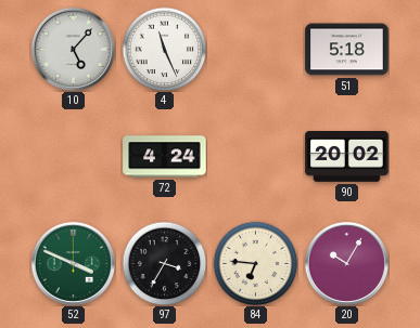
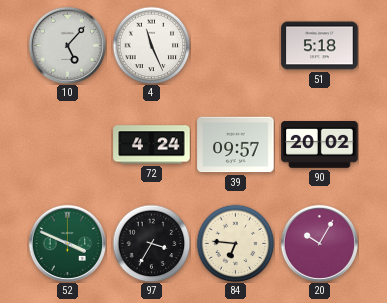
39: none -> 09:57 (236, 145)
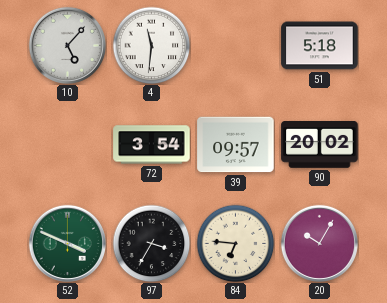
4: 11:26 -> 11:31 (151, 45)
72: 4:24 -> 3:54 (152, 145)
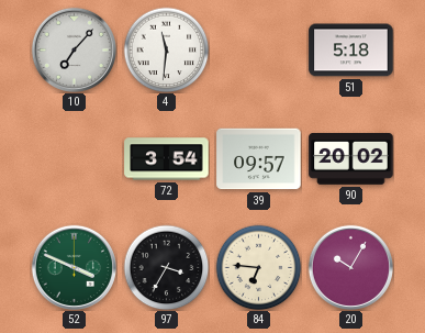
10: 5:07 -> 7:07 (74, 49)
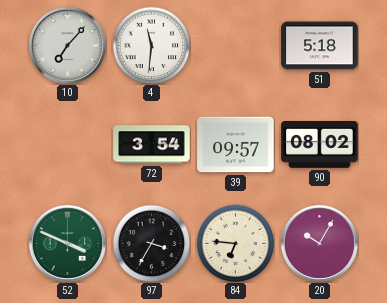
90: 20:02 -> 08:02 (320, 145)
